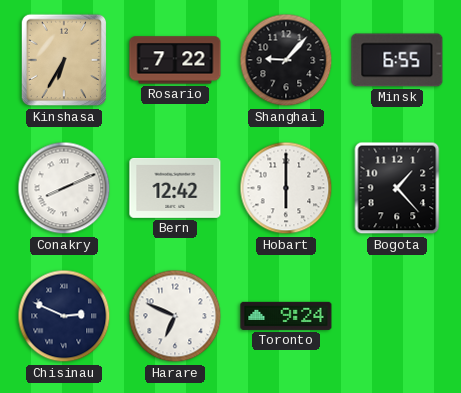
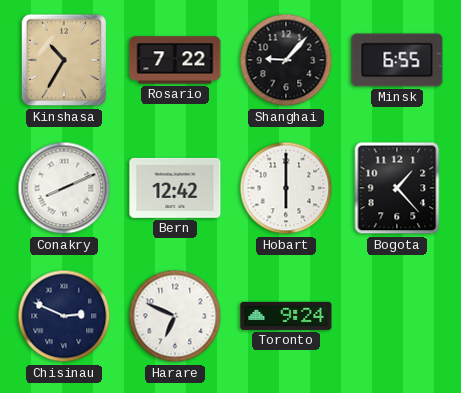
Kinshasa: 6:35 -> 10:35 (63, 60)
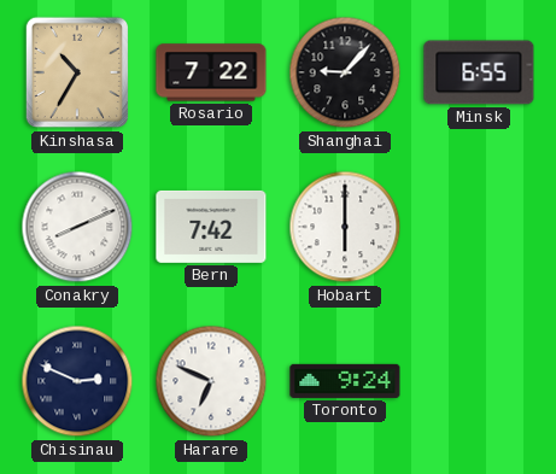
Bern: 12:42 -> 7:42 (211, 227)
Bogota: 1:23 -> none (397, 188)
